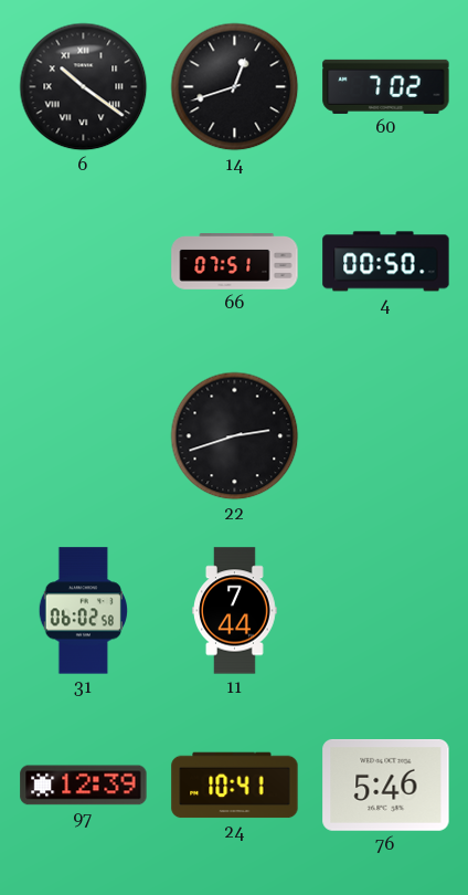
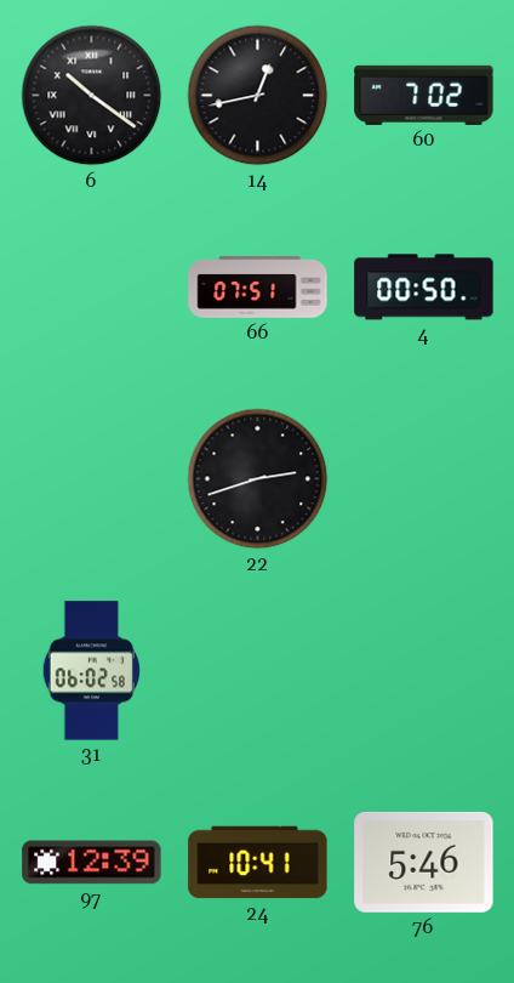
14: 12:42 -> 12:43 (258, 96)
11: 7:44 -> none (235, 611)
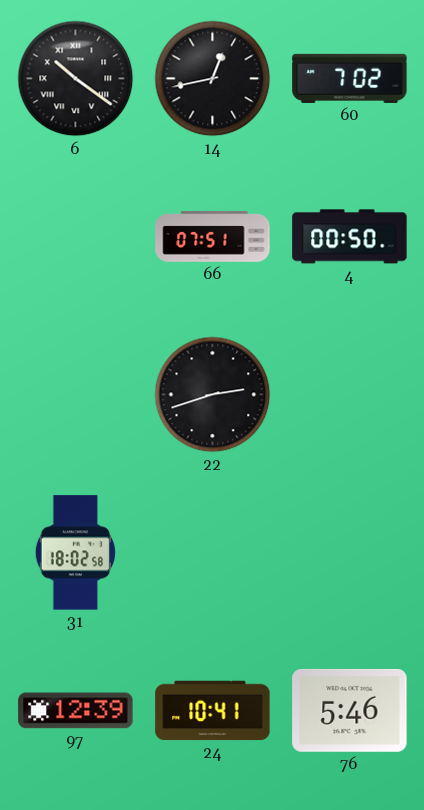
31: 06:02 -> 18:02 (75, 553)
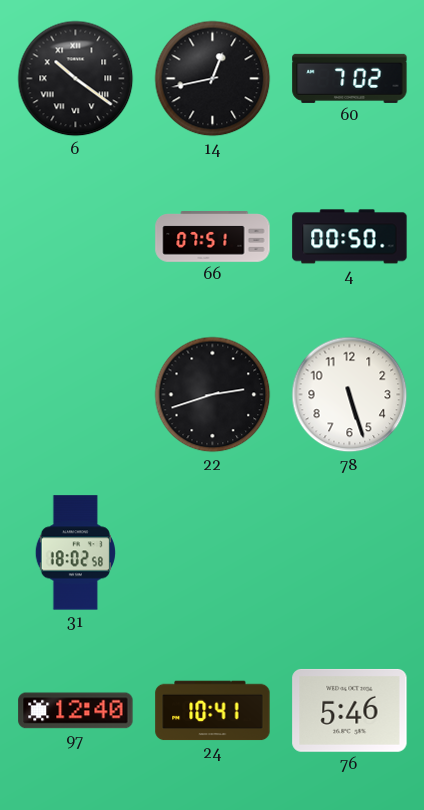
78: none -> 5:27 (350, 395)
97: 12:39 -> 12:40 (76, 711)
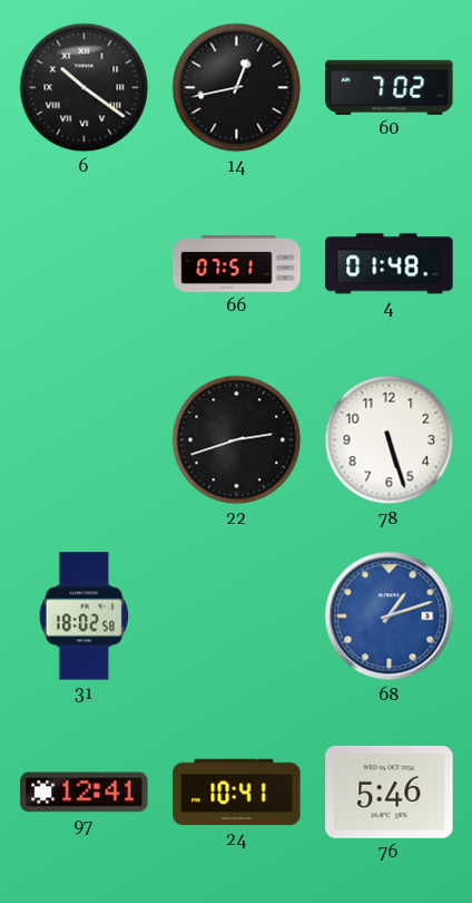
4: 00:50 -> 01:48 (390, 264)
68: none -> 1:12 (390, 616)
97: 12:40 -> 12:41 (85, 793)
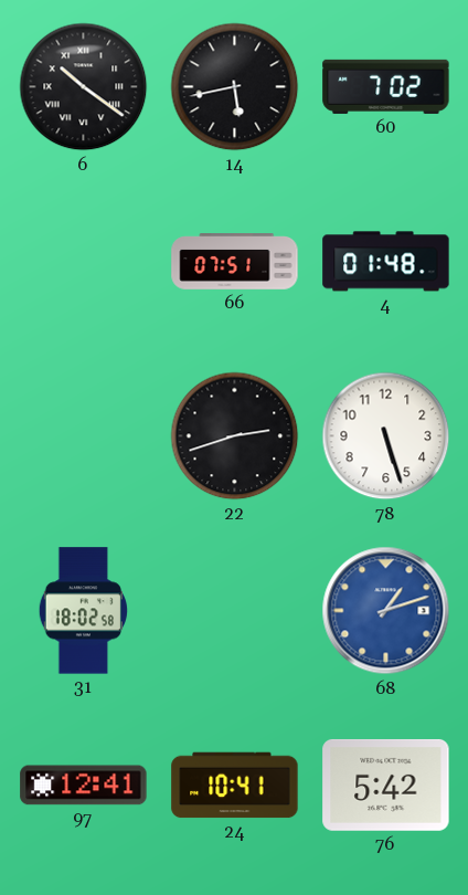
14: 12:43 -> 5:43 (235, 87)
76: 5:46 -> 5:42 (386, 785)
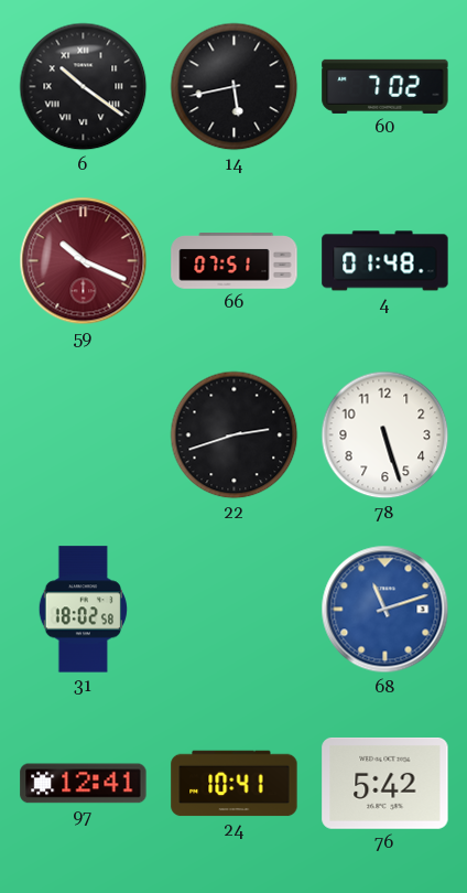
59: none -> 10:19 (84, 261)
68: 1:12 -> 11:12 (385, 610)
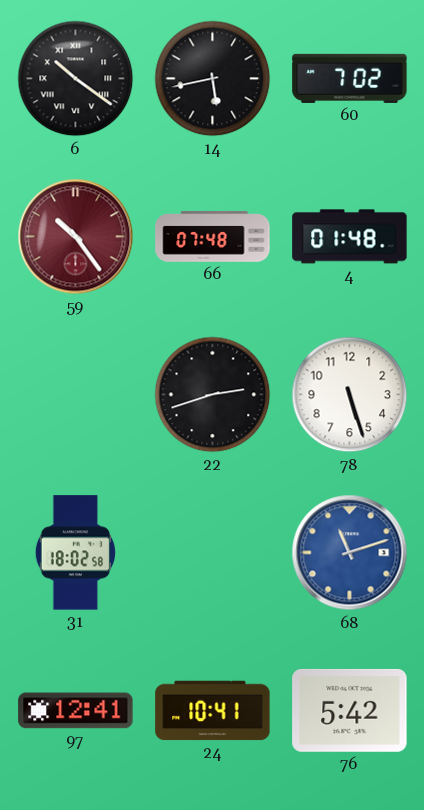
59: 10:19 -> 10:24 (76, 237)
66: 07:51 -> 07:48 (213, 237)
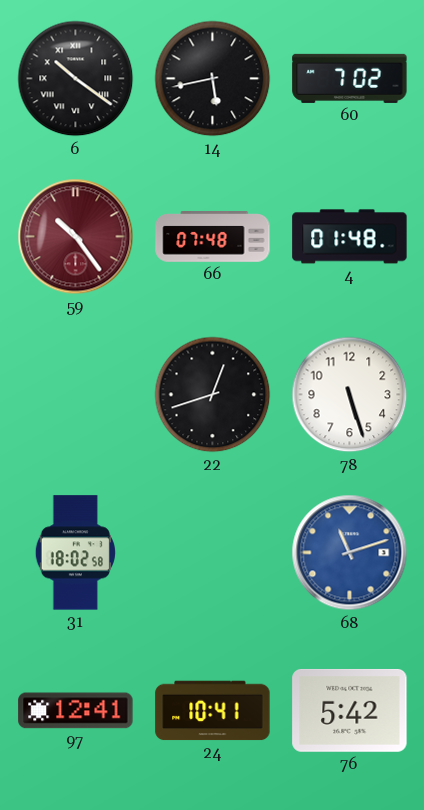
22: 2:42 -> 12:42 (213, 395)
